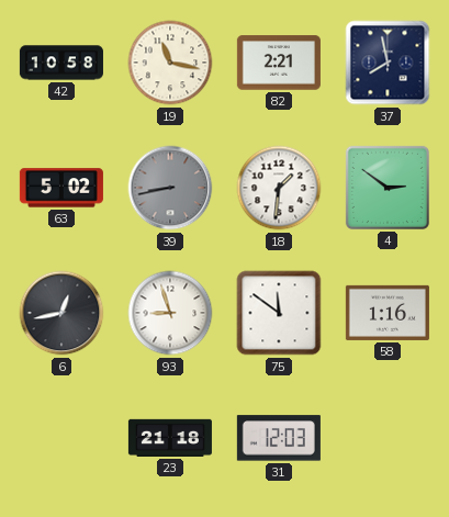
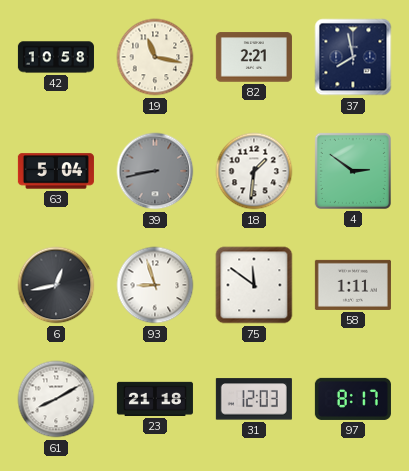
63: 5:02 -> 5:04 (56, 171)
58: 1:16 -> 1:11 (353, 285)
61: none -> 8:10 (56, 399)
97: none -> 8:17 (353, 399)
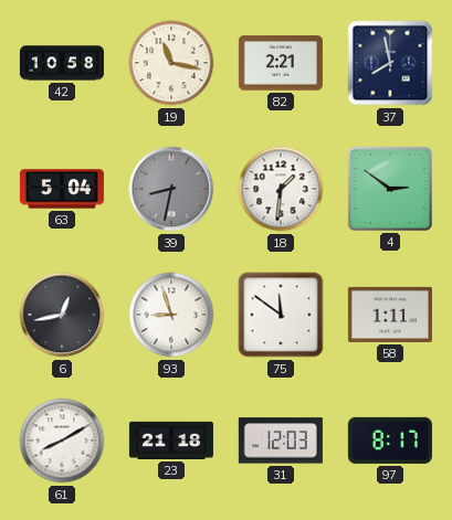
39: 8:43 -> 8:32 (171, 189)
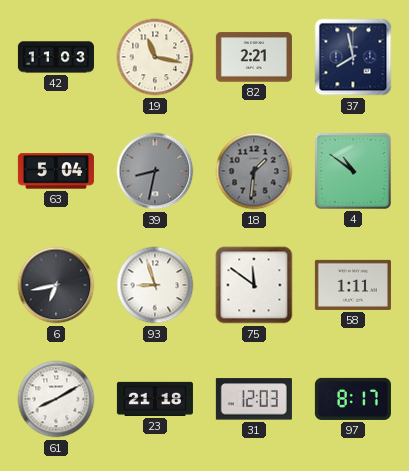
42: 10:58 -> 11:03 (56, 57)
18 dial: white -> grey (254, 171)
4: 2:51 -> 10:51 (353, 171)
6: 12:43 -> 6:43 (56, 285)
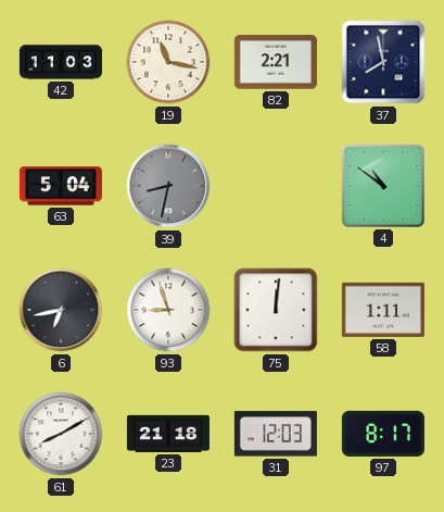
18: 1:31 -> none (254, 171)
75: 11:51 -> 12:01 (276, 310)
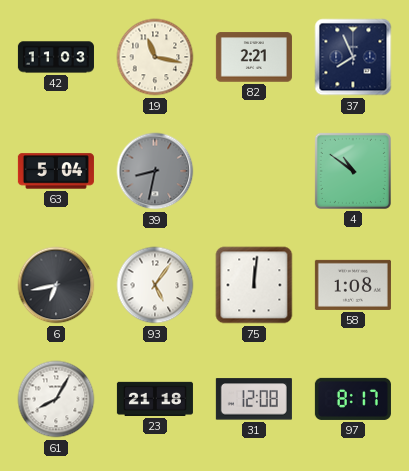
37: 7:58 -> 7:56 (353, 57)
93: 8:57 -> 5:06 (155, 285)
58: 1:11 -> 1:08 (353, 285)
61: 8:10 -> 8:05 (56, 399)
31: 12:03 -> 12:08 (254, 399)
